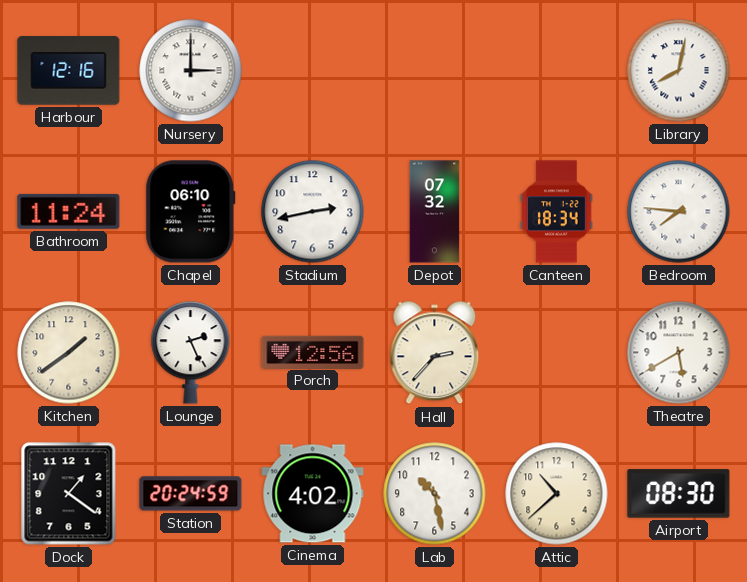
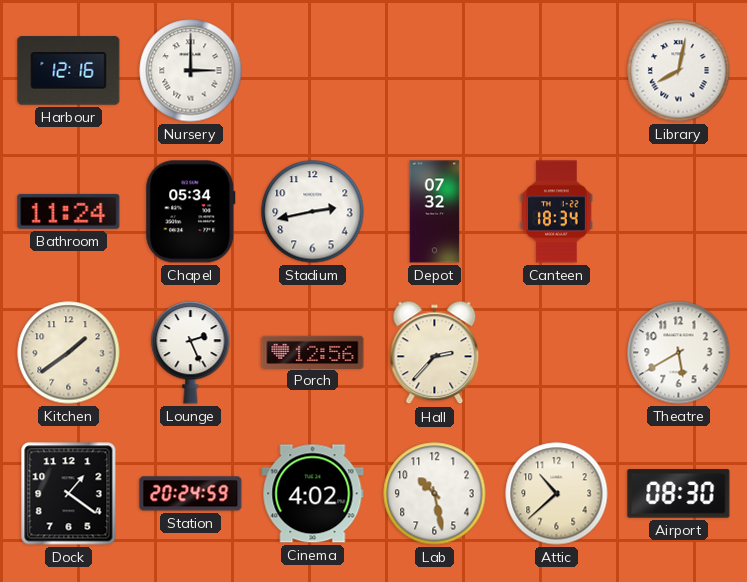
Chapel: 06:10 -> 05:34 (191, 212)
Bedroom: 7:46 -> none (679, 212)
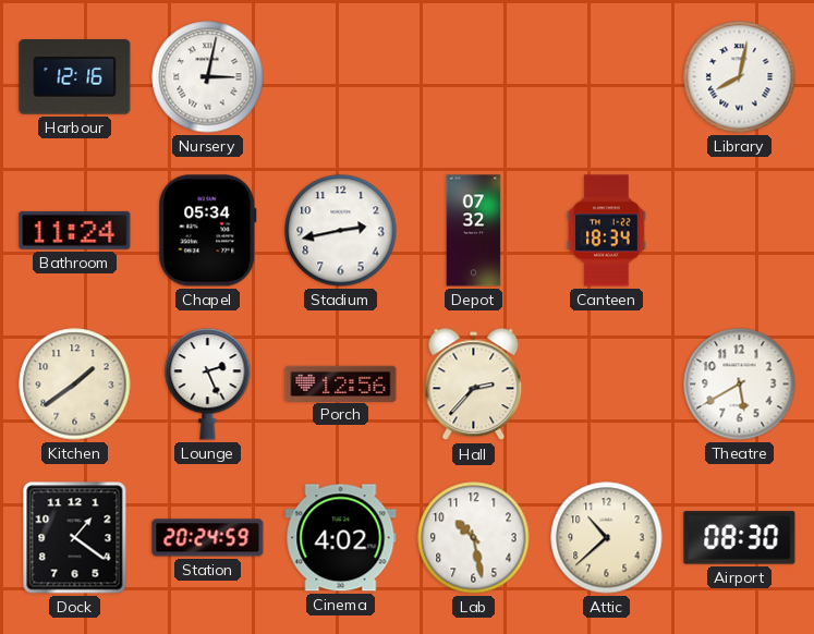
Nursery: 3:00 -> 3:02 (208, 77)
